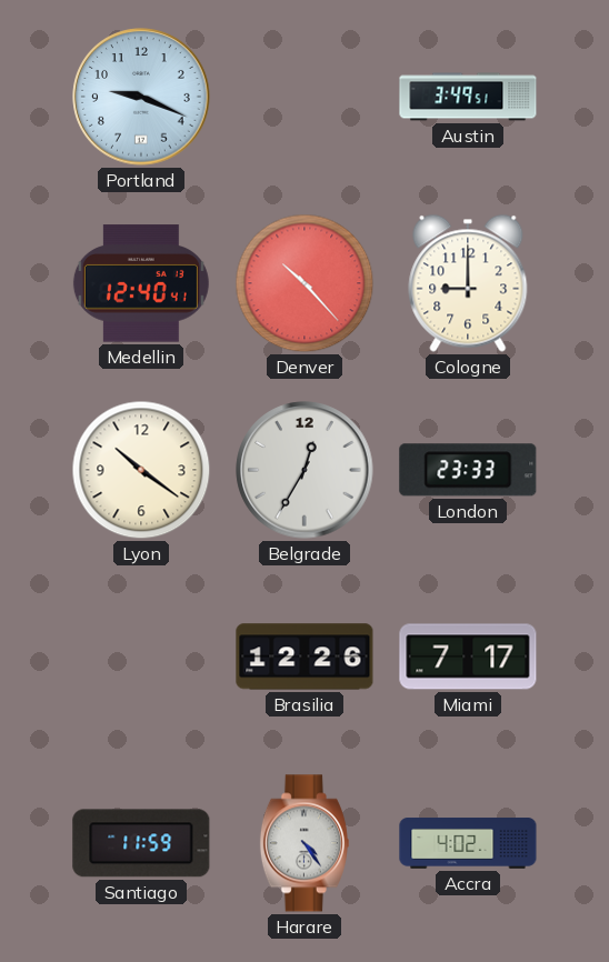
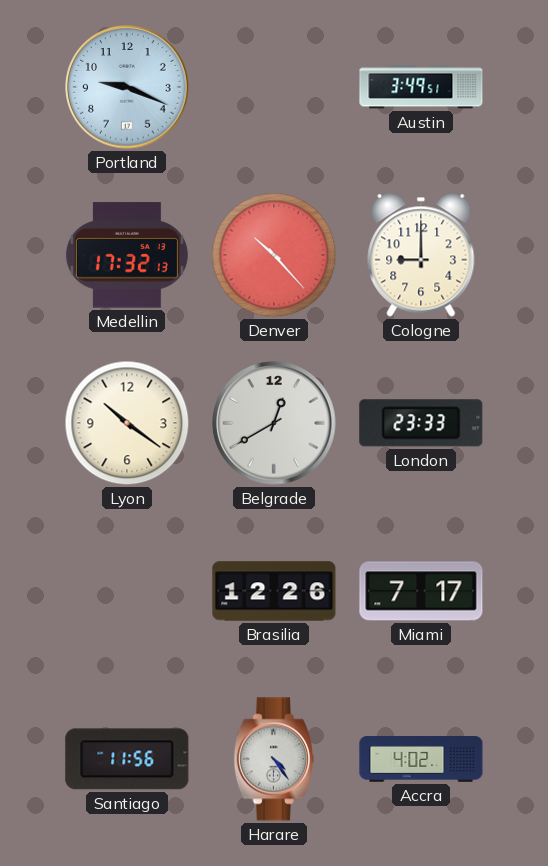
Medellin: 12:40 -> 17:32 (127, 255)
Belgrade: 12:35 -> 12:40 (274, 423)
Santiago: 11:59 -> 11:56 (127, 759)
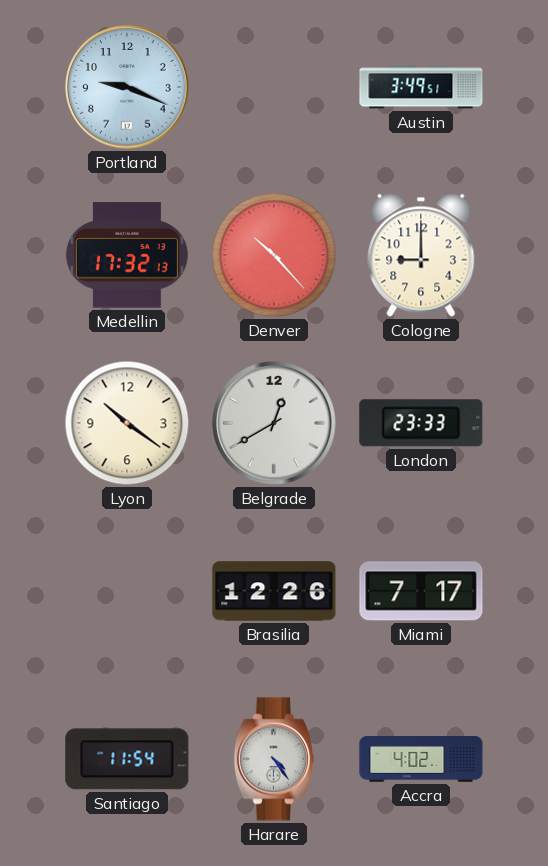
Santiago: 11:56 -> 11:54 (127, 759)
